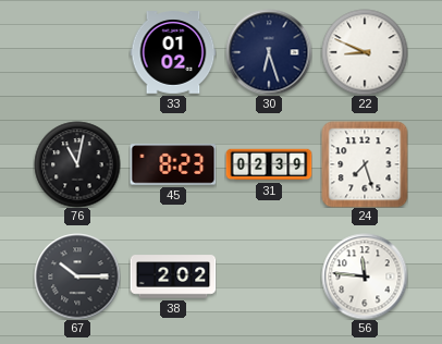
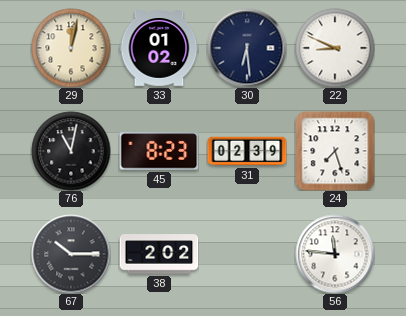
29: none -> 12:02 (71, 48)
30: 6:27 -> 6:29 (247, 48)
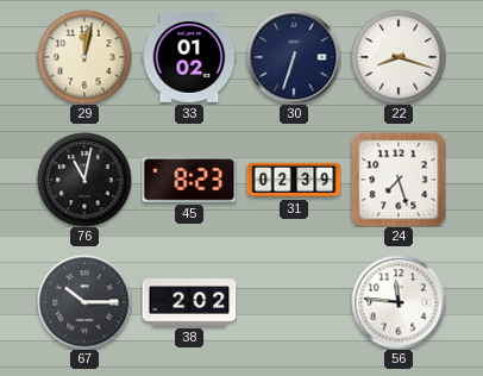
30: 6:29 -> 6:33 (294, 57)
22: 8:49 -> 8:18 (399, 57)
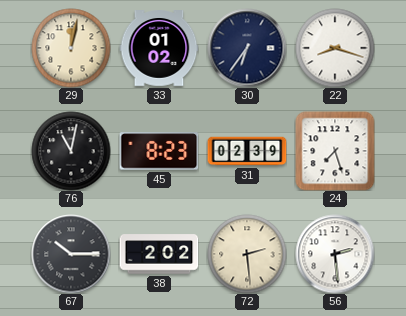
30: 6:33 -> 6:36 (247, 48)
72: none -> 2:29 (247, 254)
56: 11:46 -> 2:29 (335, 254)
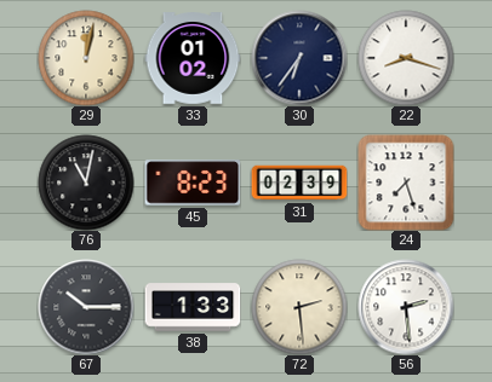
38: 2:02 -> 1:33 (193, 307)
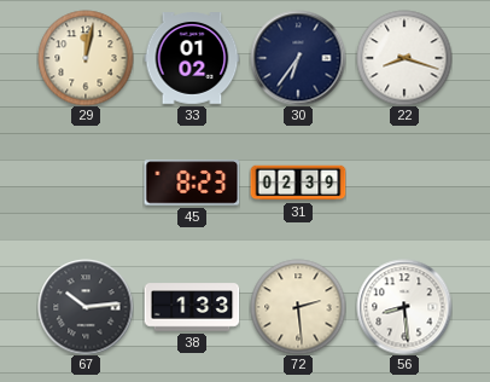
76: 11:02 -> none (86, 183)
24: 7:27 -> none (406, 183)
67: 10:15 -> 10:14 (86, 307)
56: 2:29 -> 8:29 (404, 307)
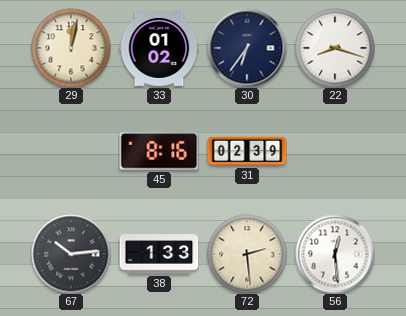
45: 8:23 -> 8:16 (159, 151)
56: 8:29 -> 12:29 (335, 254)
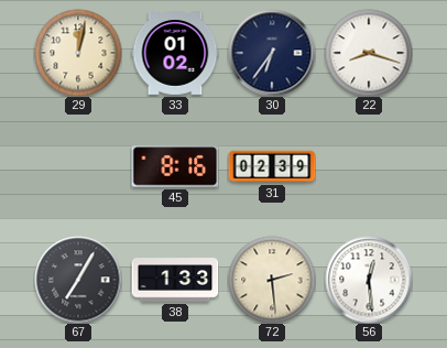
67: 10:14 -> 7:05 (78, 280)
